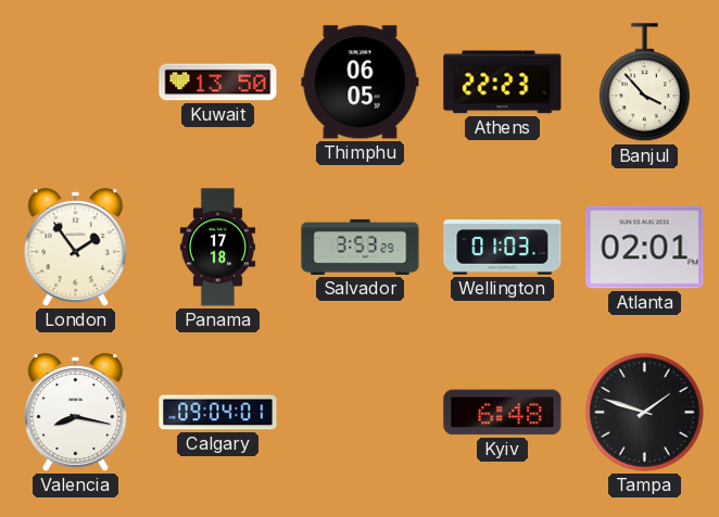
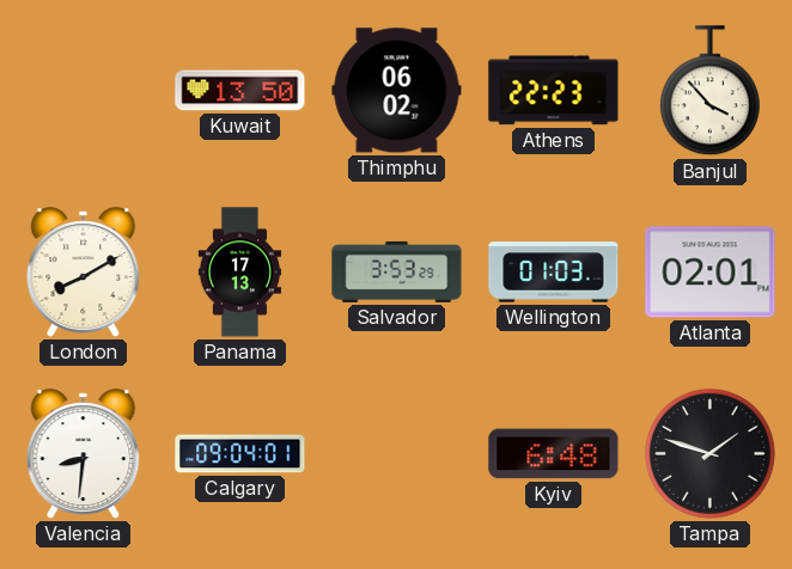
Thimphu: 06:05 -> 06:02 (397, 91)
London: 1:54 -> 8:10 (84, 273)
Panama: 17:18 -> 17:13 (240, 273)
Valencia: 8:17 -> 8:31 (84, 454)
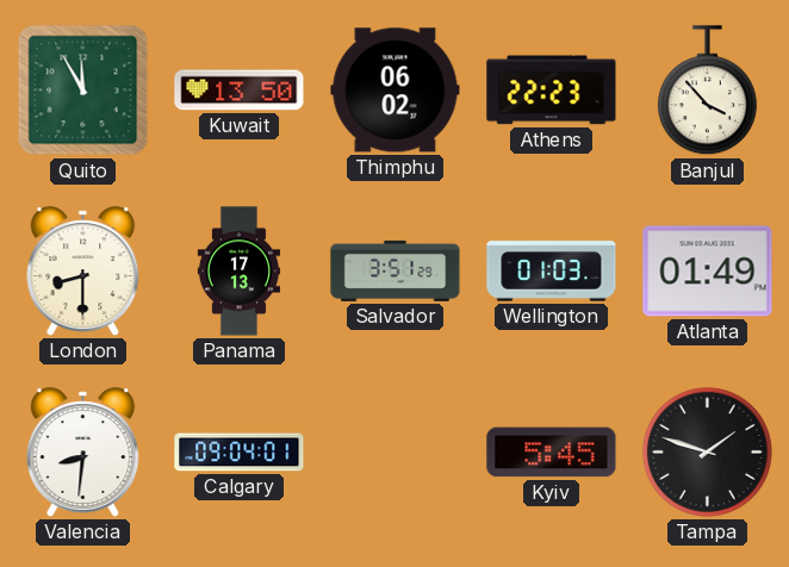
Quito: none -> 11:55 (83, 91)
London: 8:10 -> 8:30 (83, 272)
Salvador: 3:53 -> 3:51 (396, 270)
Atlanta: 02:01 -> 01:49 (708, 272)
Kyiv: 6:48 -> 5:45 (552, 453)
